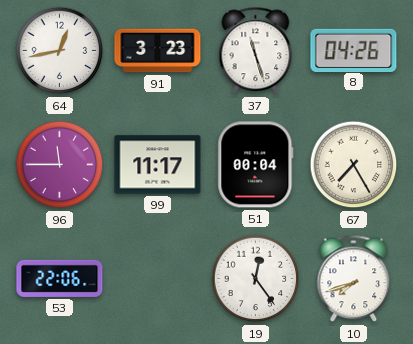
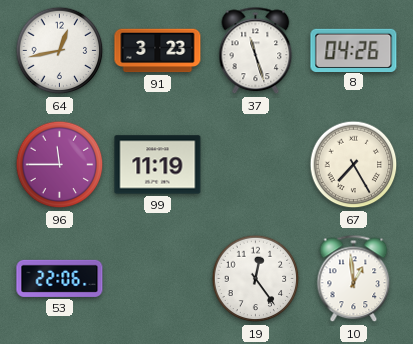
99: 11:17 -> 11:19 (158, 165)
51: 00:04 -> none (256, 165)
10: 7:42 -> 12:59 (354, 279)
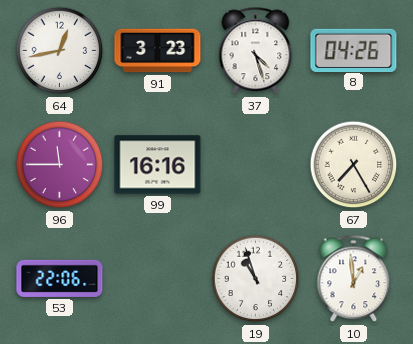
37: 11:27 -> 4:27 (256, 51)
99: 11:19 -> 16:16 (158, 165)
19: 12:24 -> 10:57 (256, 279)
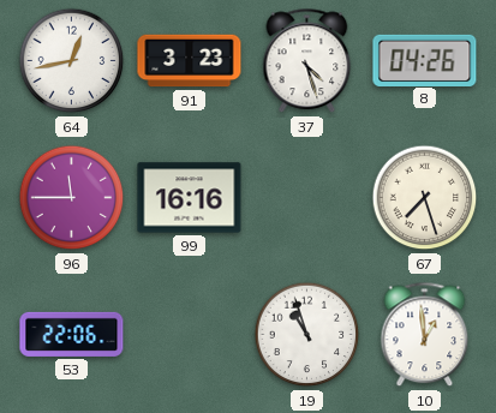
67: 7:25 -> 7:27 (425, 198)
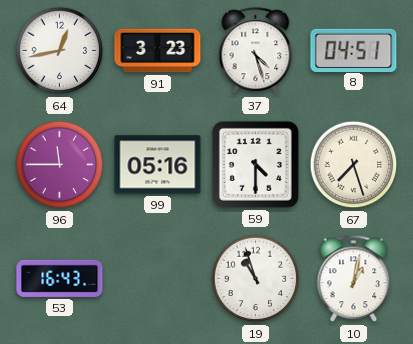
8: 04:26 -> 04:51 (354, 50)
99: 16:16 -> 05:16 (158, 165)
59: none -> 4:30 (255, 164)
53: 22:06 -> 16:43 (60, 278)
10: 12:59 -> 1:02 (354, 279)
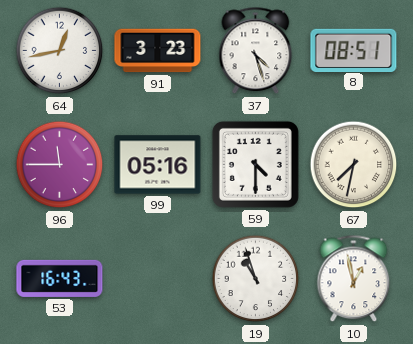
8: 04:51 -> 08:51 (354, 50)
67: 7:27 -> 7:32 (354, 165)
10: 1:02 -> 12:58 (354, 279)
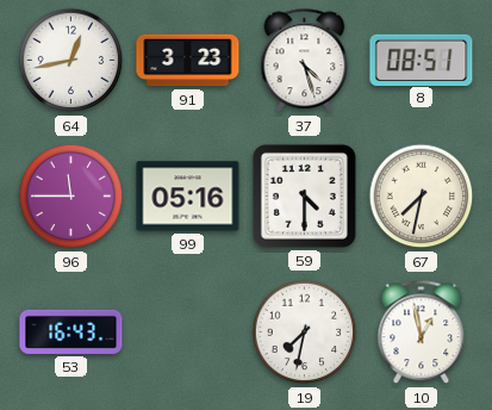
19: 10:57 -> 7:32 (305, 333)
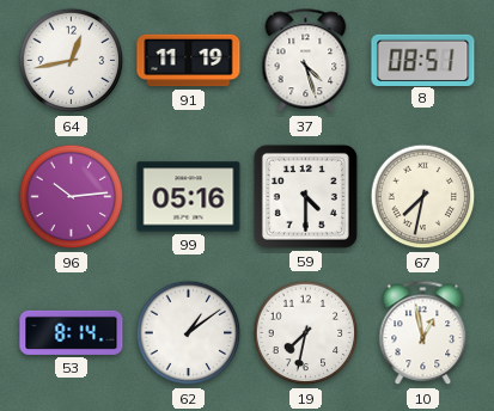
91: 3:23 -> 11:19 (189, 61)
96: 11:45 -> 10:14 (72, 197)
53: 16:43 -> 8:14 (72, 332)
62: none -> 1:09 (189, 333)
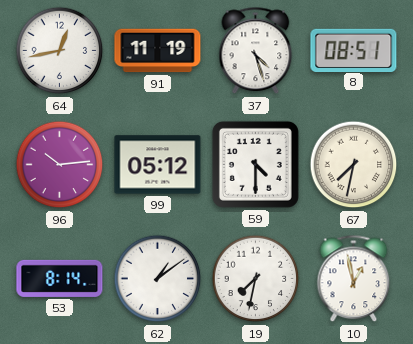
99: 05:16 -> 05:12 (158, 165)
